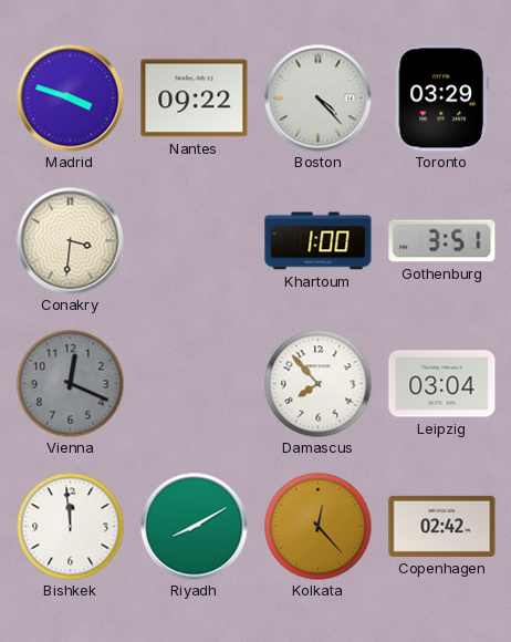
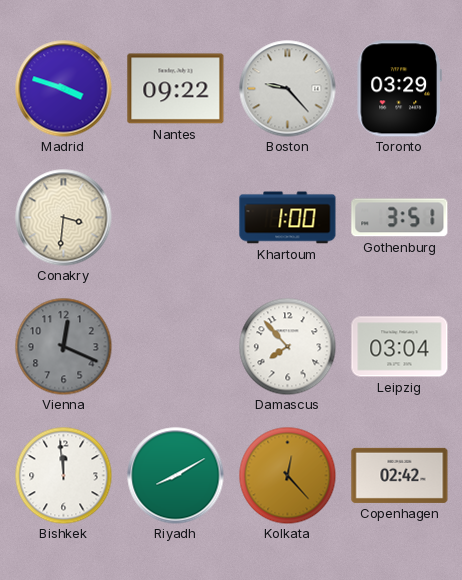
Boston: 4:23 -> 9:23 (288, 89)
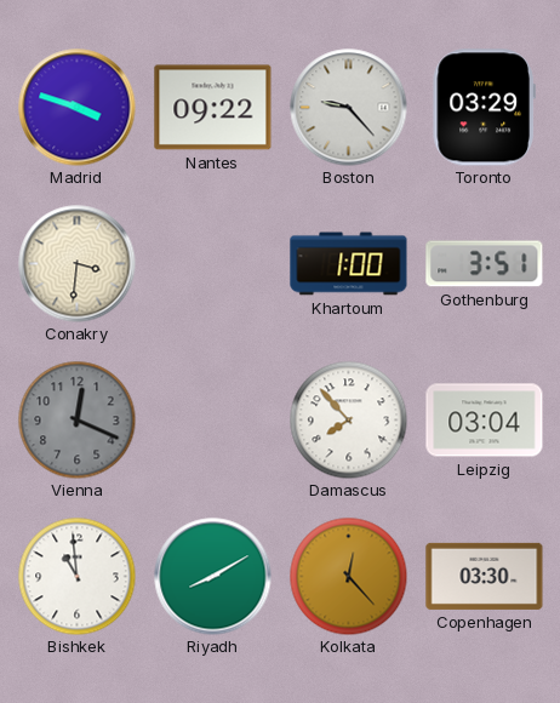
Bishkek: 11:59 -> 10:59 (76, 576)
Copenhagen: 02:42 -> 03:30 (485, 576)
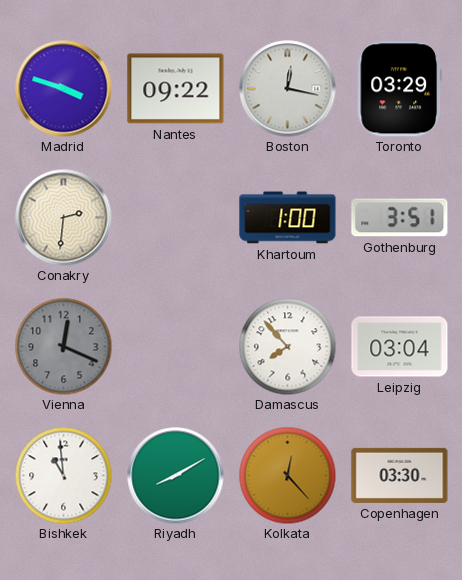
Boston: 9:23 -> 12:17 (288, 89)
Conakry: 3:31 -> 2:31 (64, 218)
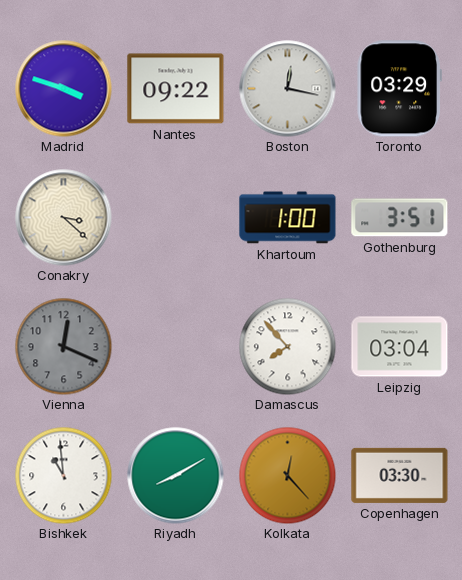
Conakry: 2:31 -> 3:22 (64, 218)
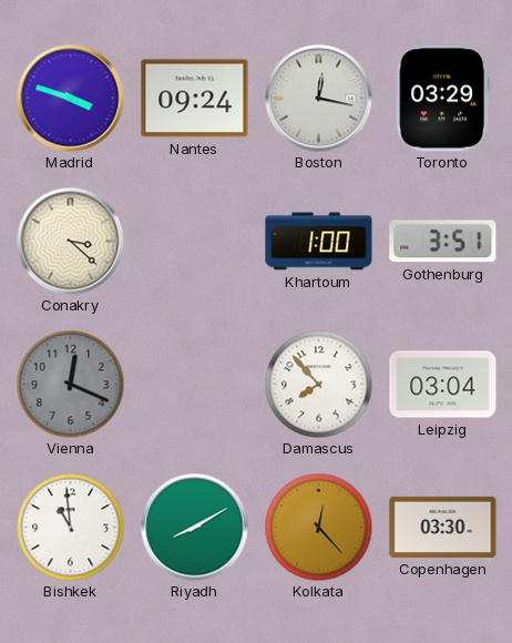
Nantes: 09:22 -> 09:24 (195, 99)
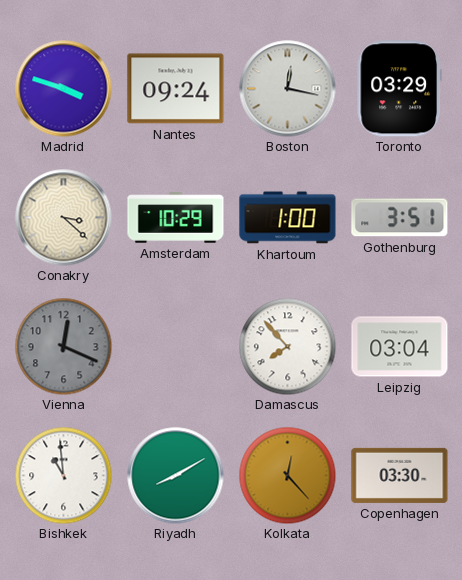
Amsterdam: none -> 10:29 (176, 218)
